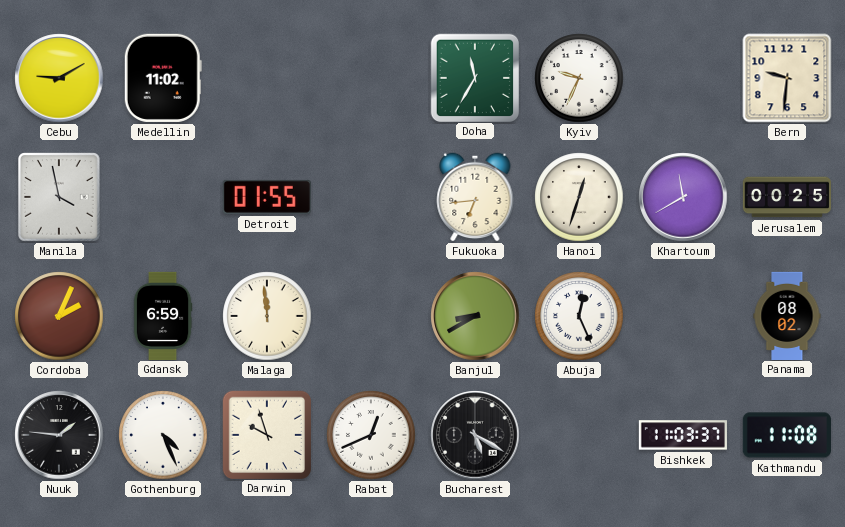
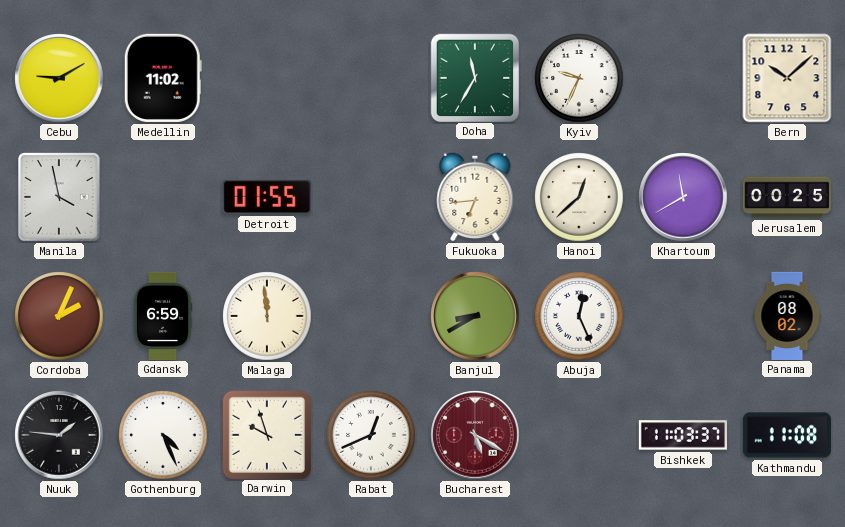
Bern: 9:31 -> 10:08 (787, 78)
Hanoi: 12:33 -> 12:38 (579, 197)
Bucharest dial: black -> burgundy (475, 435)
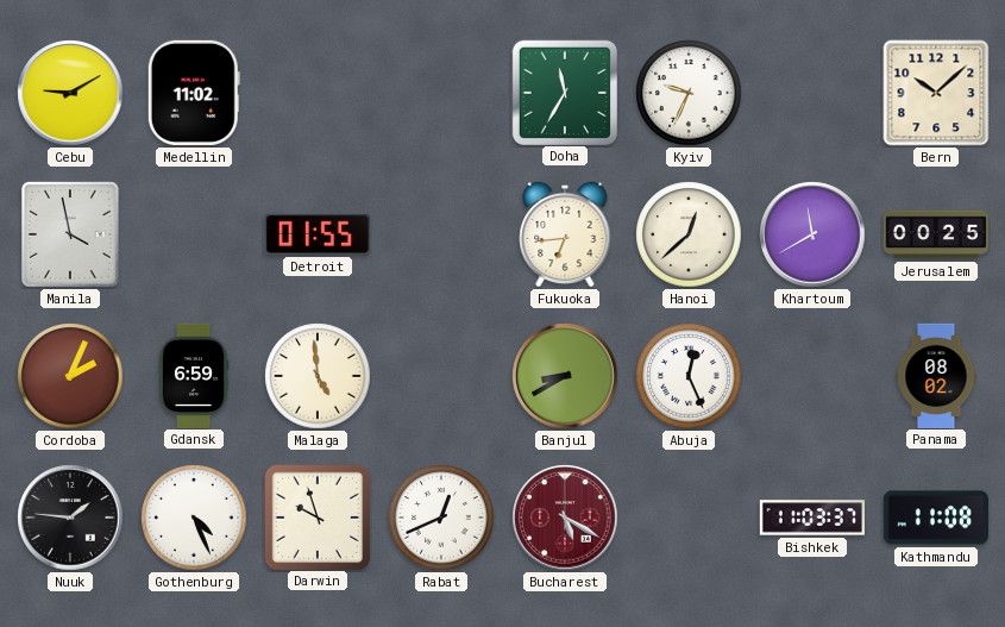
Malaga: 11:59 -> 4:59 (318, 376)
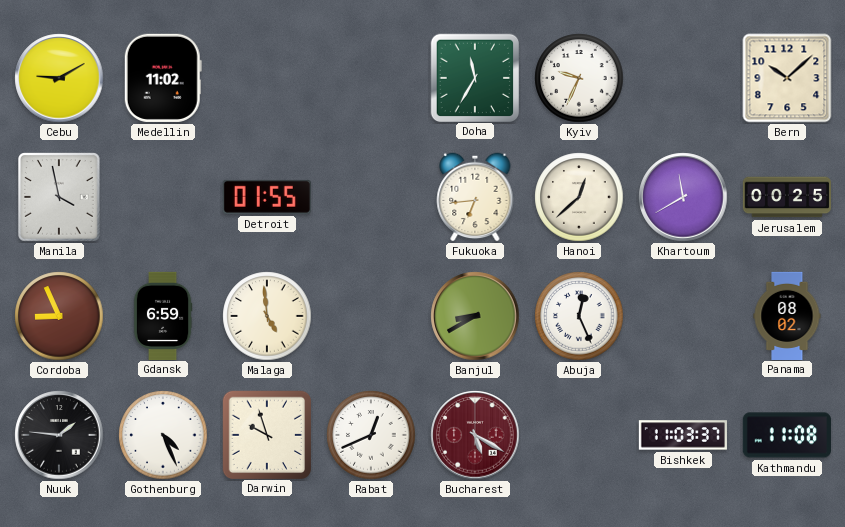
Cordoba: 2:04 -> 8:56 (59, 316)
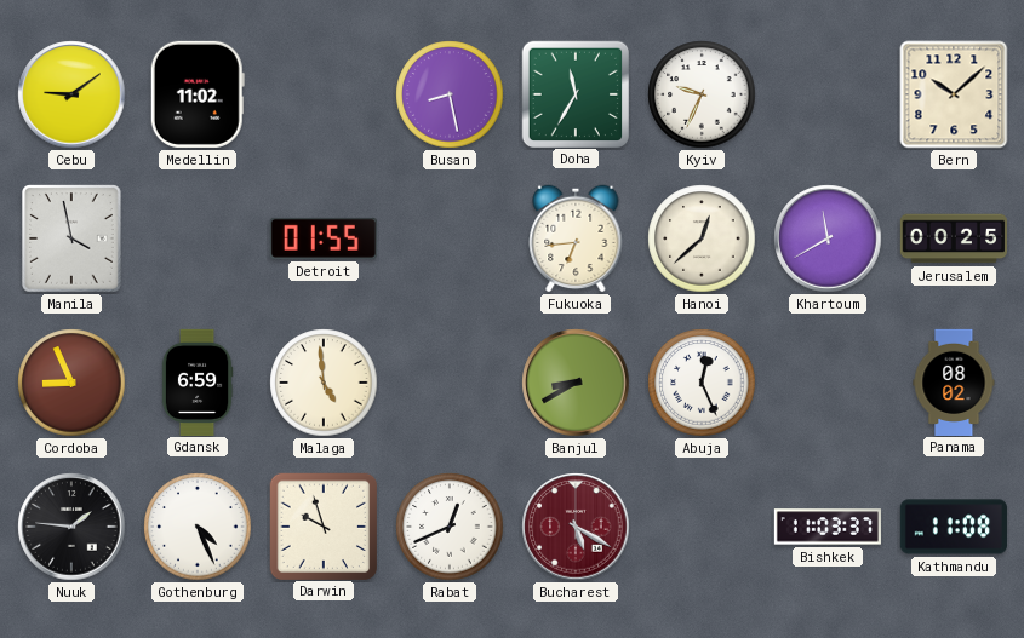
Cebu: 9:10 -> 9:09 (71, 94)
Busan: none -> 8:28 (450, 94)
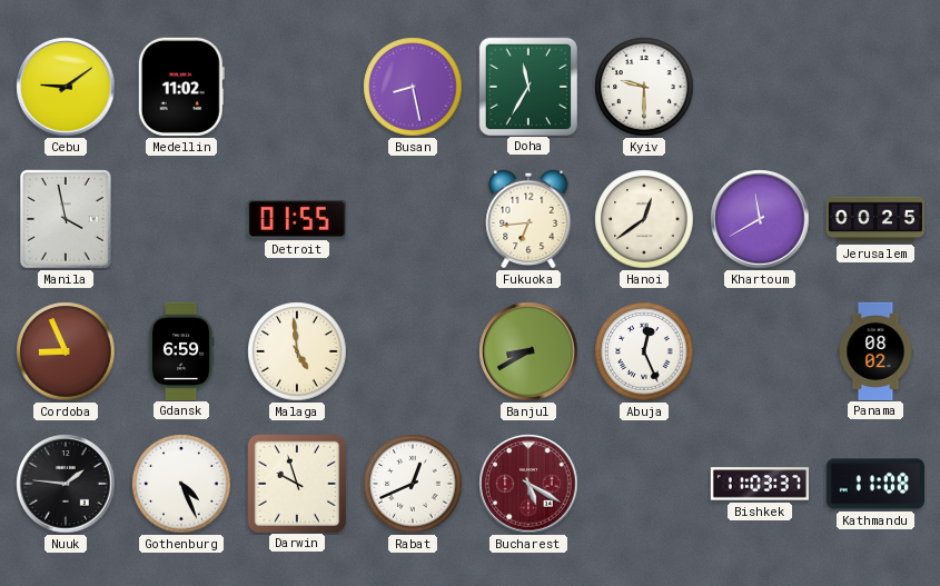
Kyiv: 9:34 -> 9:30 (644, 87)
Bern: 10:08 -> none (954, 94)
Hanoi: 12:38 -> 12:39 (644, 219)
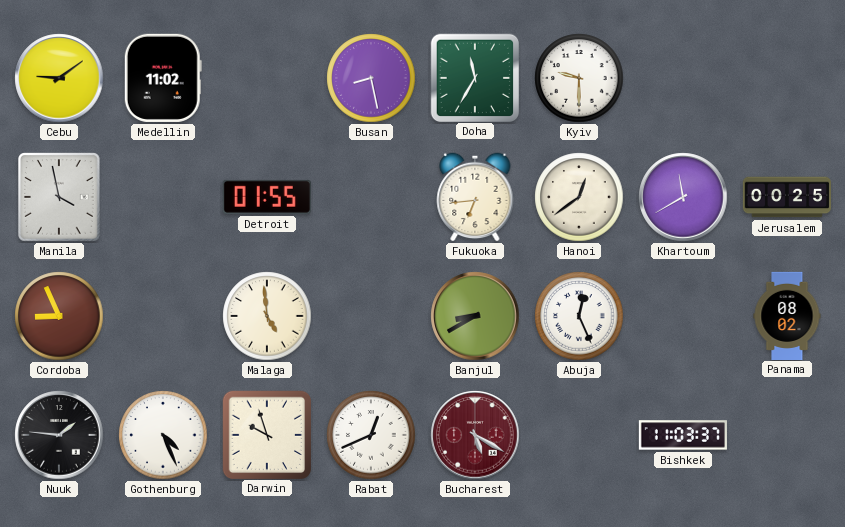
Gdansk: 6:59 -> none (181, 350)
Kathmandu: 11:08 -> none (875, 484)
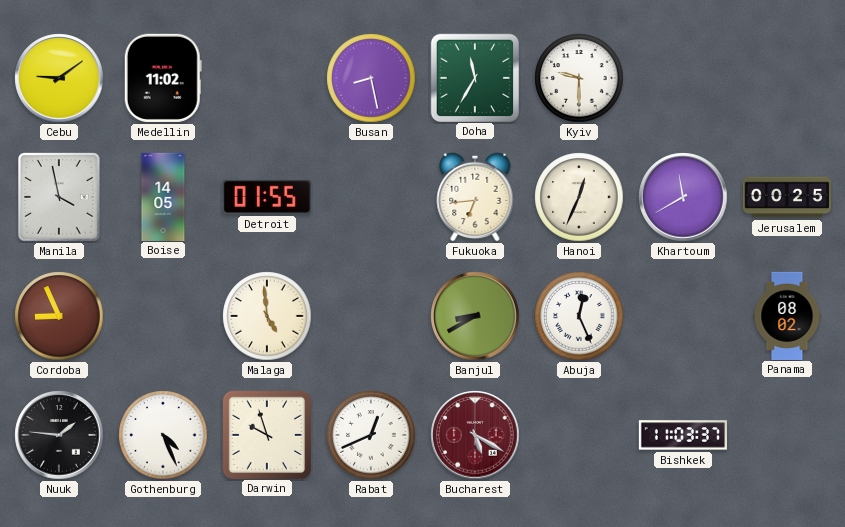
Boise: none -> 14:05 (163, 196)
Hanoi: 12:39 -> 12:34 (579, 197)
